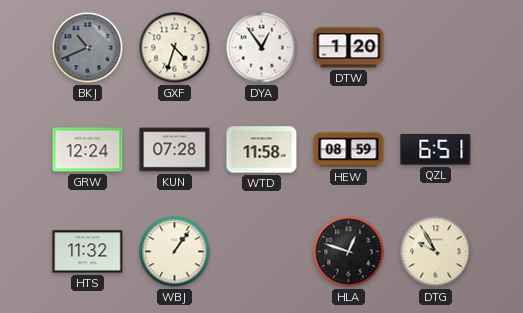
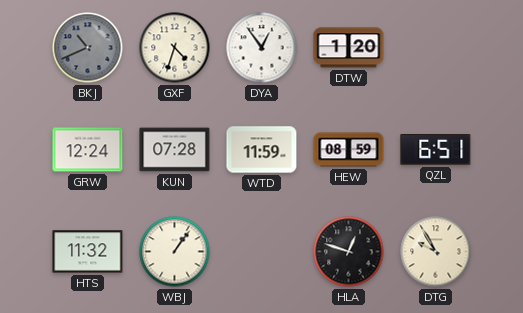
WTD: 11:58 -> 11:59 (262, 150)
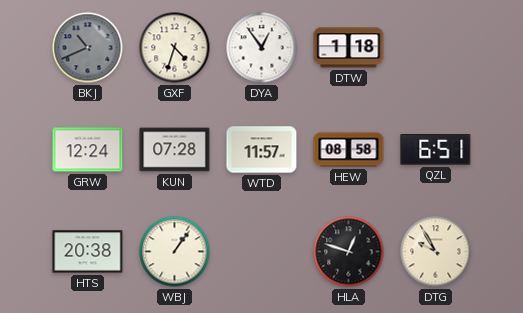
DTW: 1:20 -> 1:18 (349, 48)
WTD: 11:59 -> 11:57 (262, 150)
HEW: 08:59 -> 08:58 (349, 150)
HTS: 11:32 -> 20:38 (88, 252)
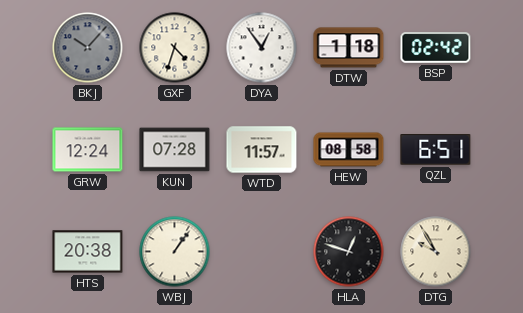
BKJ: 10:41 -> 10:07 (88, 48)
BSP: none -> 02:42 (436, 48)
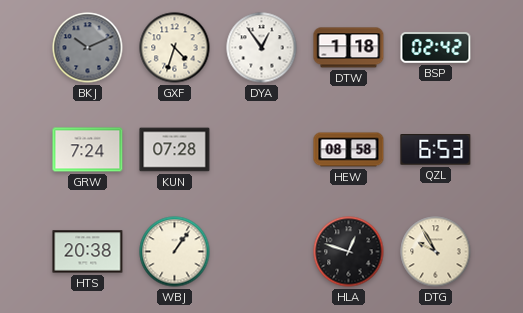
BKJ: 10:07 -> 10:11 (88, 48)
GRW: 12:24 -> 7:24 (88, 150)
WTD: 11:57 -> none (262, 150)
QZL: 6:51 -> 6:53 (436, 150)
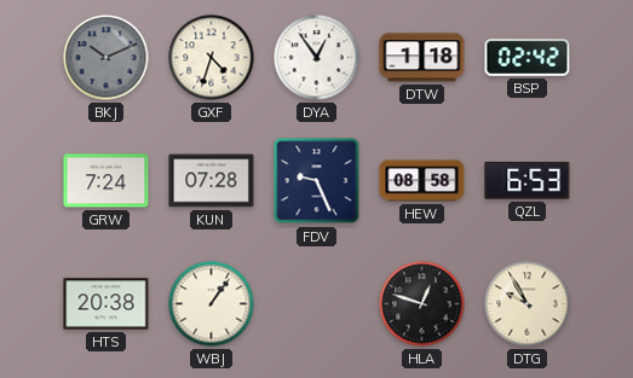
FDV: none -> 9:26 (317, 181)
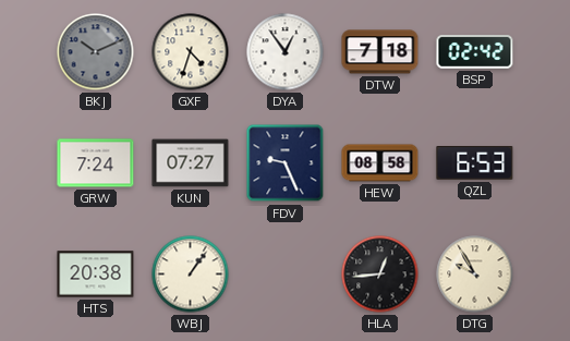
DTW: 1:18 -> 7:18 (380, 52)
KUN: 07:28 -> 07:27 (191, 163)
HLA: 12:48 -> 12:44 (380, 275)
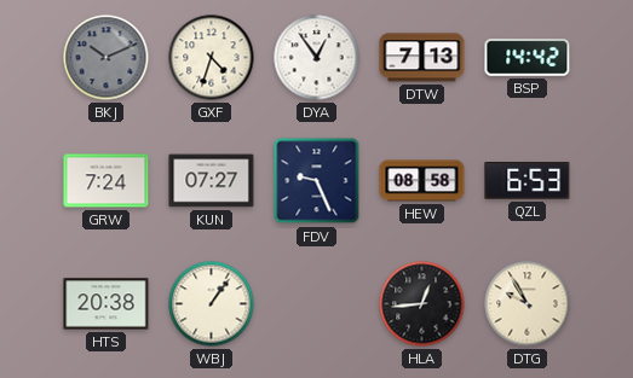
DTW: 7:18 -> 7:13 (422, 58)
BSP: 02:42 -> 14:42 (528, 58)
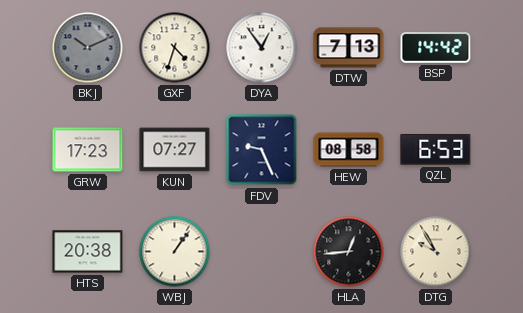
GRW: 7:24 -> 17:23 (88, 150)
